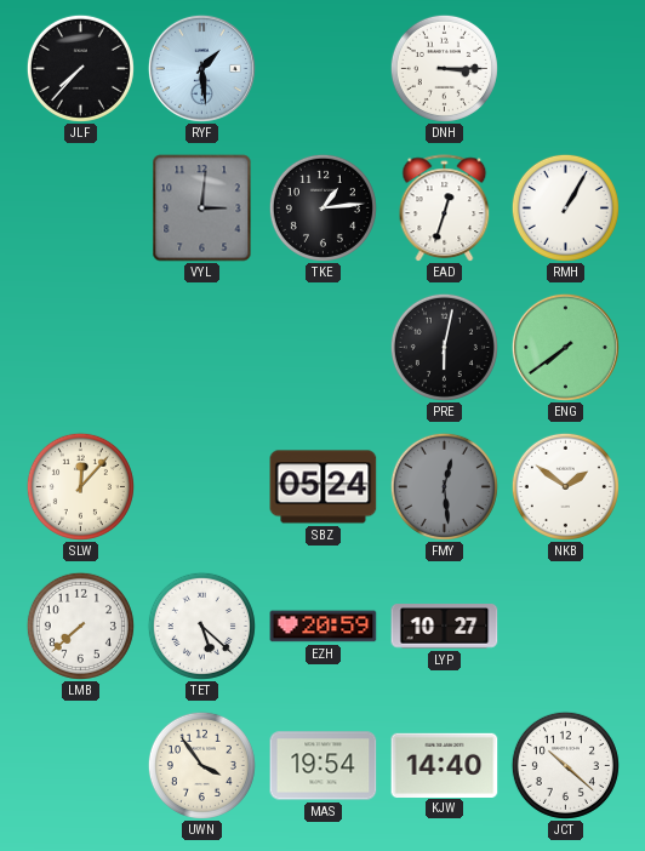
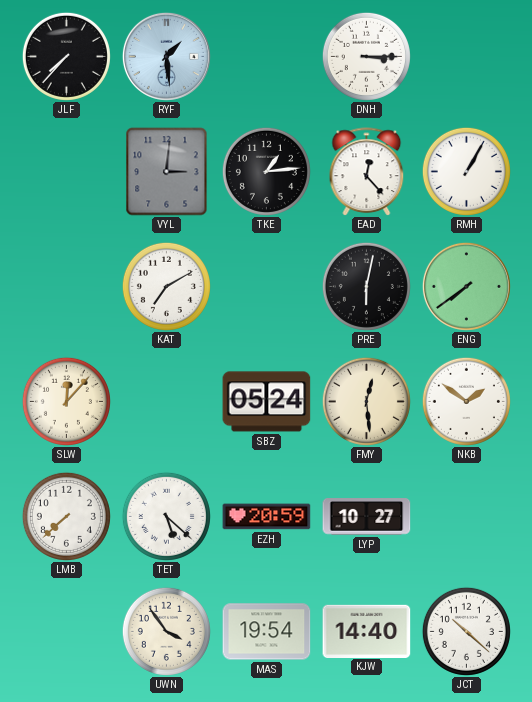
EAD: 12:33 -> 12:23 (367, 172)
KAT: none -> 7:10 (166, 286)
FMY dial: grey -> cream (366, 401)
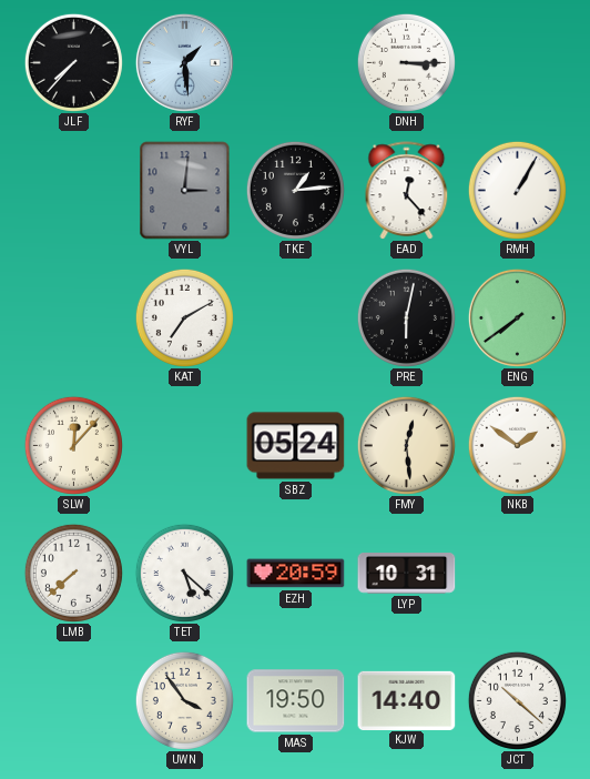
LYP: 10:27 -> 10:31 (407, 574)
MAS: 19:54 -> 19:50 (296, 701)
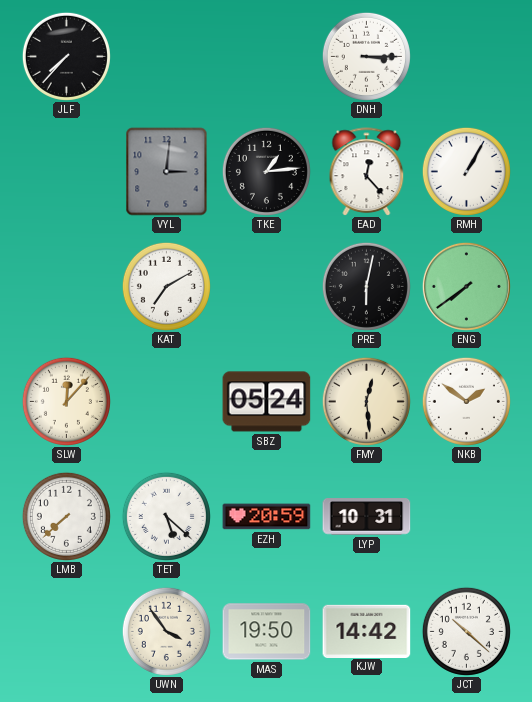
RYF: 1:29 -> none (184, 62)
KJW: 14:40 -> 14:42 (367, 631)
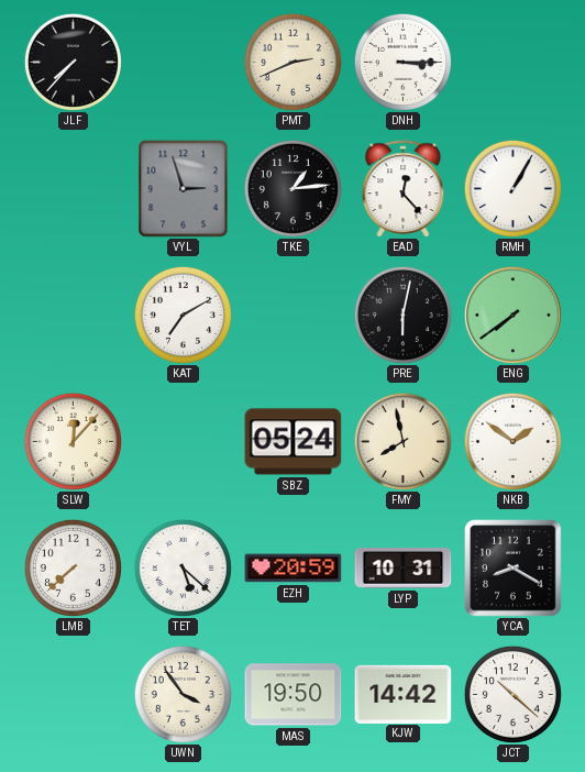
PMT: none -> 2:41 (292, 62)
VYL: 3:01 -> 2:57 (184, 189)
FMY: 12:29 -> 7:58 (402, 441)
YCA: none -> 8:20 (514, 569)
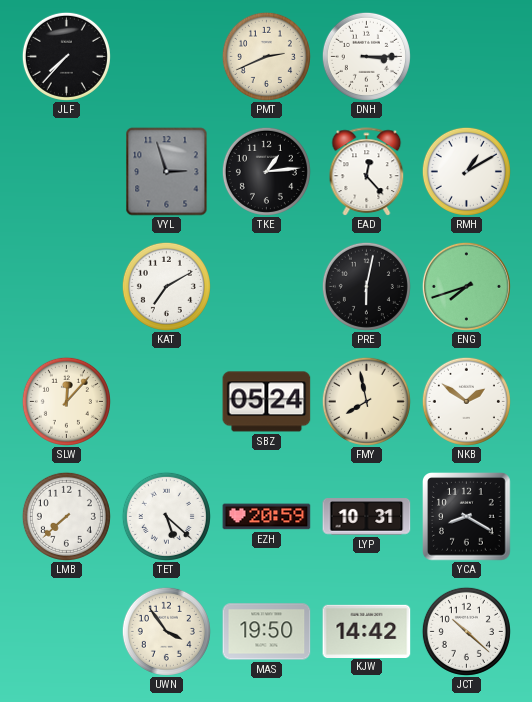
RMH: 1:05 -> 1:10 (466, 171)
ENG: 7:39 -> 7:42 (466, 286)
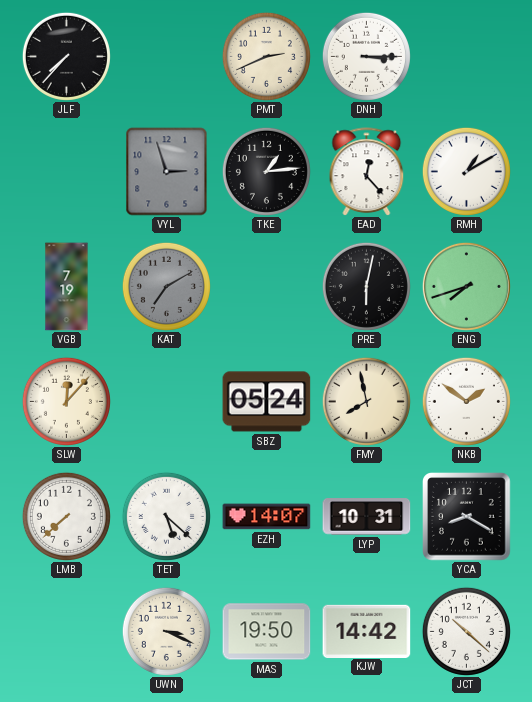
VGB: none -> 7:19 (67, 287)
KAT dial: white -> grey (166, 286)
EZH: 20:59 -> 14:07 (267, 517)
UWN: 3:54 -> 3:19 (166, 631)
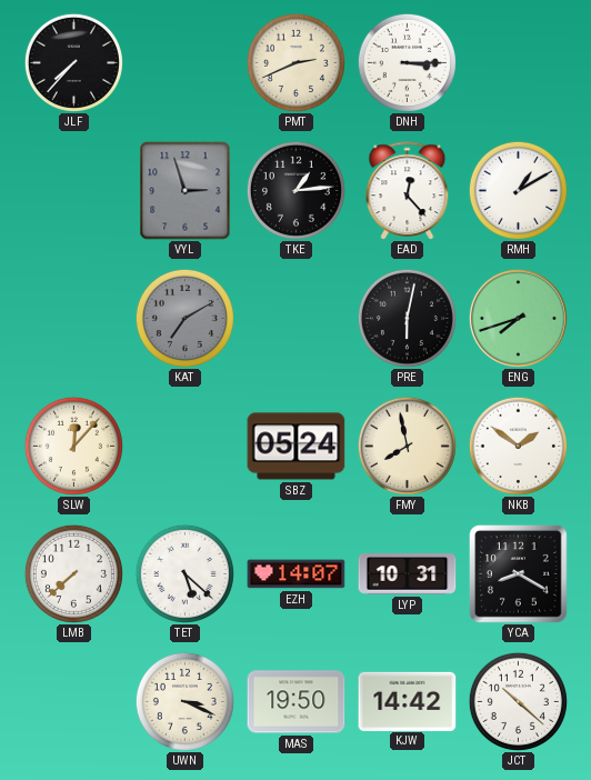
VGB: 7:19 -> none (67, 287)
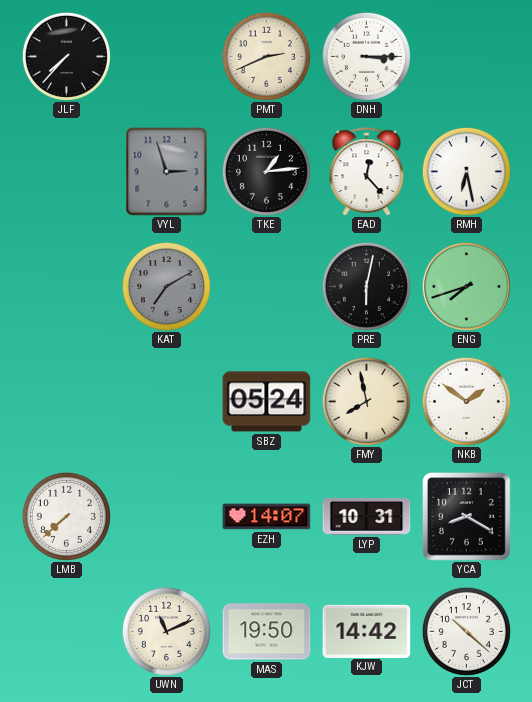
RMH: 1:10 -> 6:28 (466, 171)
SLW: 12:07 -> none (73, 446)
TET: 5:22 -> none (184, 573)
UWN: 3:19 -> 11:11 (166, 631)
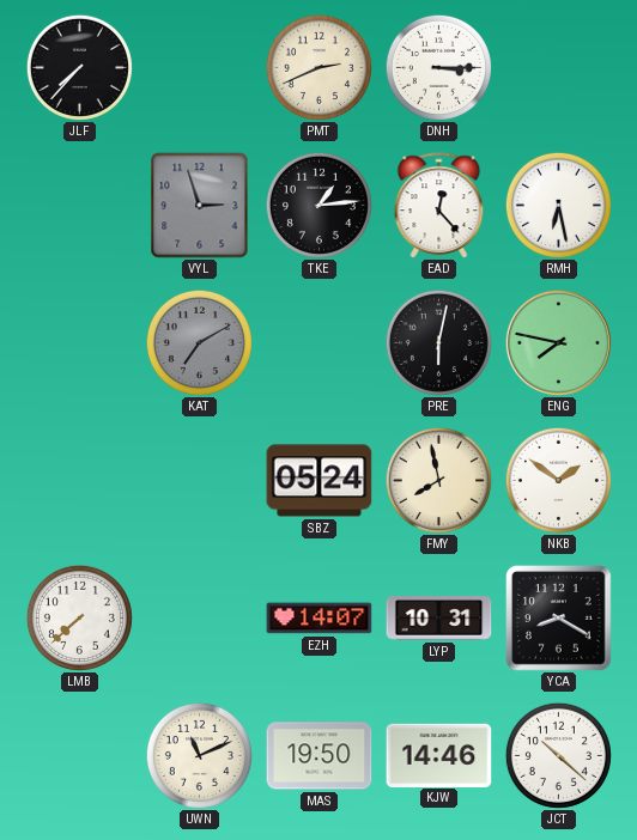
ENG: 7:42 -> 7:47 (558, 342)
KJW: 14:42 -> 14:46 (439, 755)
